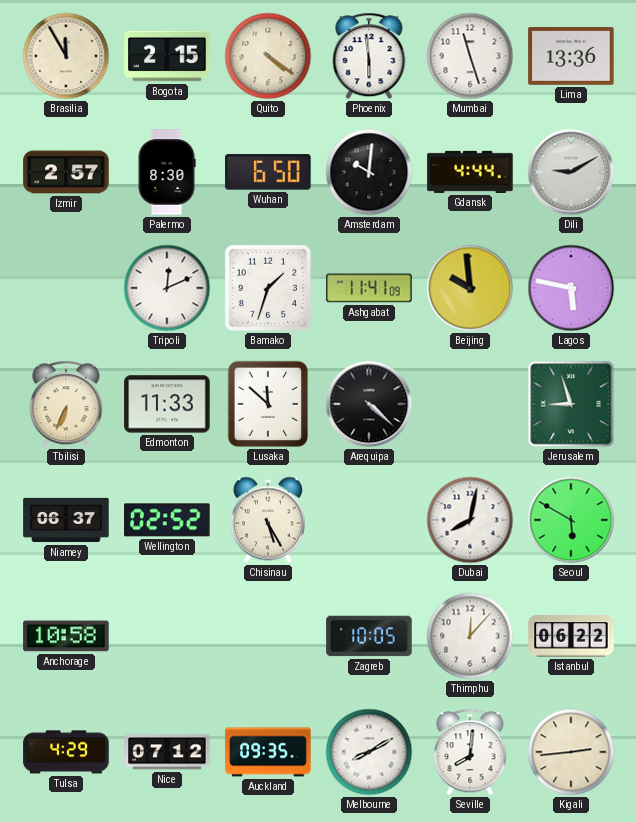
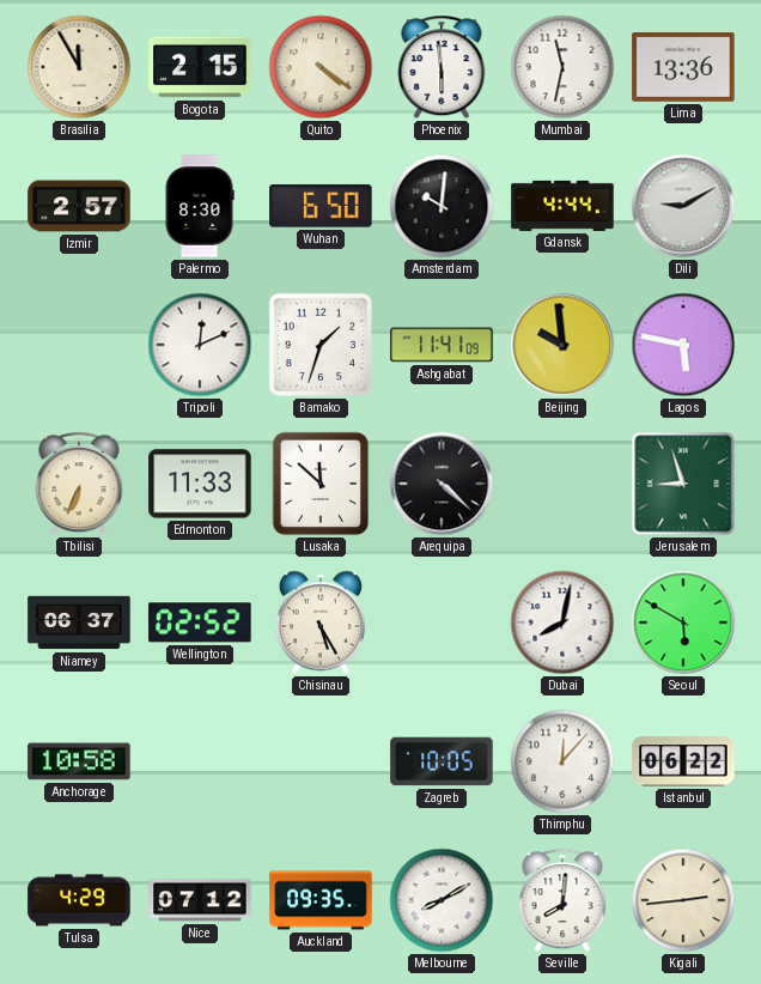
Mumbai: 11:27 -> 11:32 (562, 67)
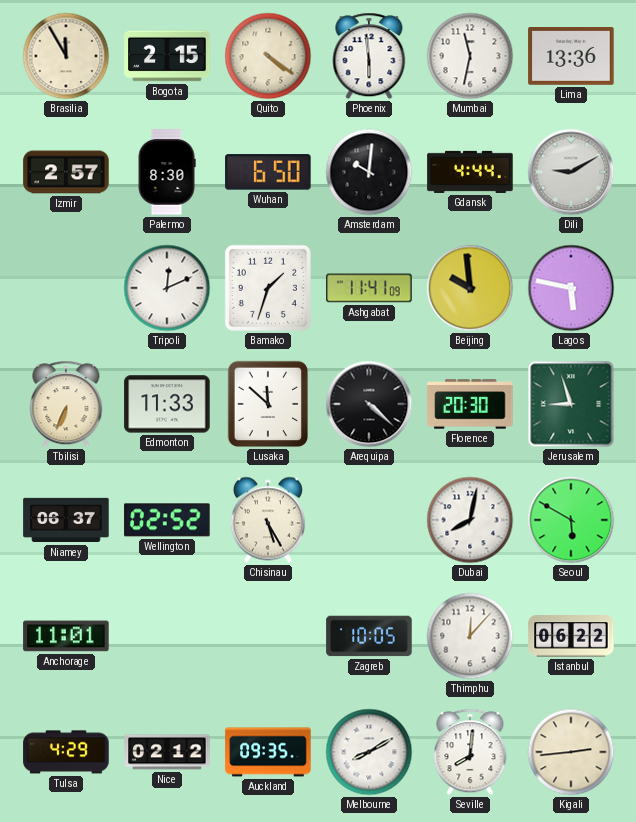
Florence: none -> 20:30 (470, 404)
Anchorage: 10:58 -> 11:01 (66, 636)
Nice: 07:12 -> 02:12 (167, 752)
